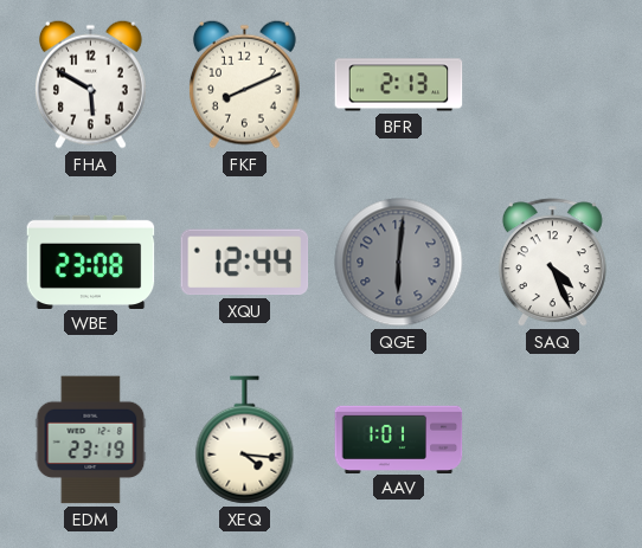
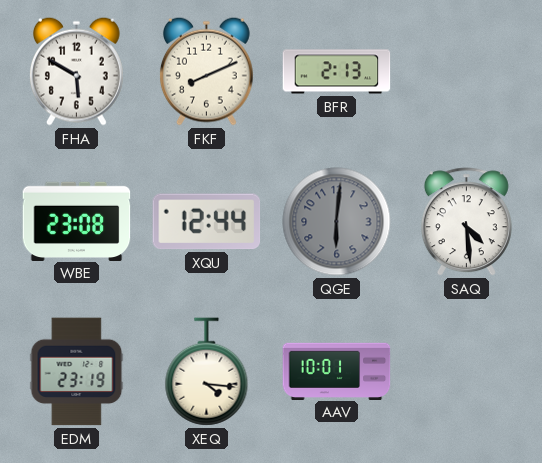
SAQ: 4:26 -> 4:29 (466, 222)
AAV: 1:01 -> 10:01 (337, 371)
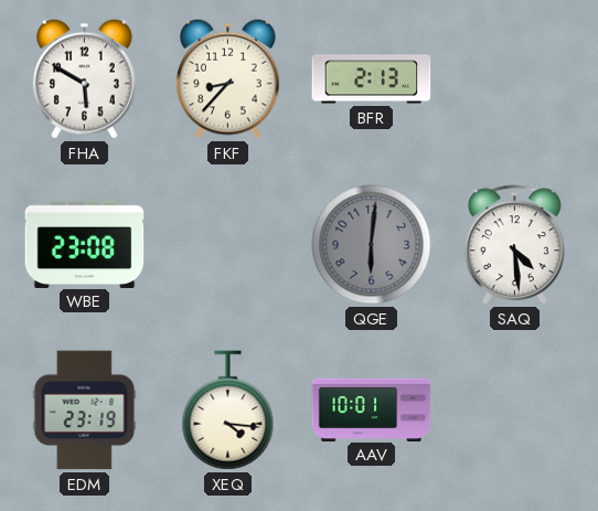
FKF: 8:11 -> 8:37 (227, 78)
XQU: 12:44 -> none (207, 222)
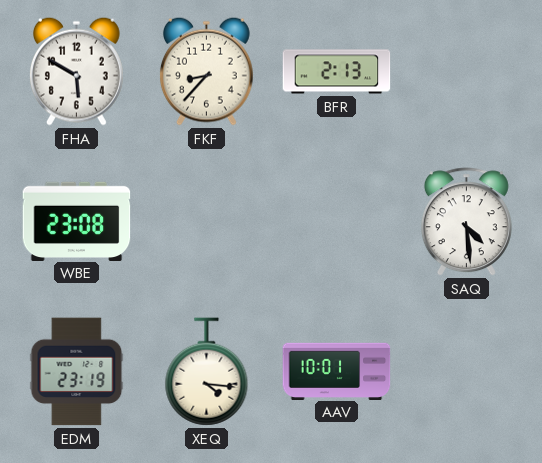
QGE: 6:01 -> none (372, 245)
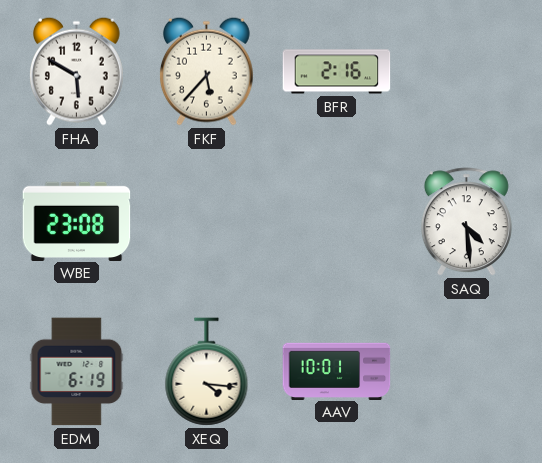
FKF: 8:37 -> 5:37 (206, 71)
BFR: 2:13 -> 2:16 (337, 72)
EDM: 23:19 -> 6:19 (77, 372)
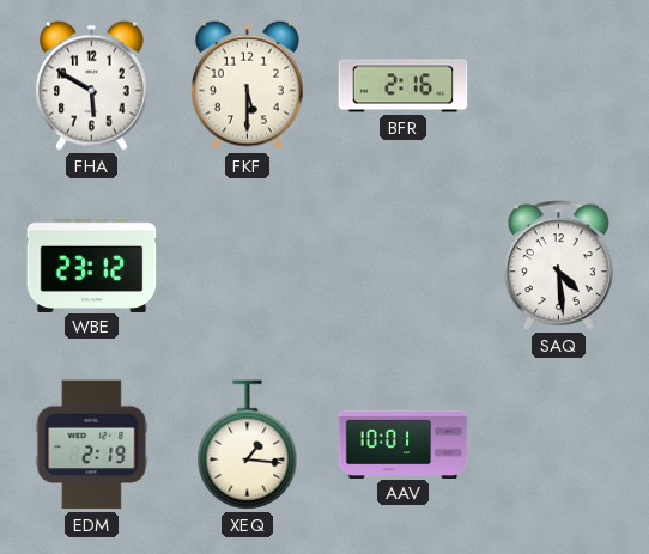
FKF: 5:37 -> 5:30 (247, 85)
WBE: 23:08 -> 23:12 (92, 264)
EDM: 6:19 -> 2:19 (92, 445)
XEQ: 4:16 -> 1:16 (248, 445)
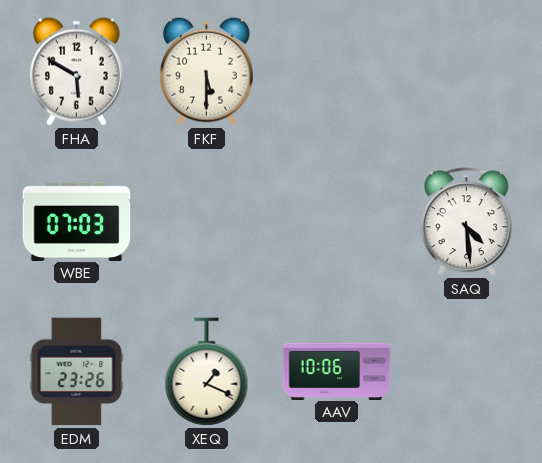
BFR: 2:16 -> none (404, 86)
WBE: 23:12 -> 07:03 (77, 221)
EDM: 2:19 -> 23:26 (77, 372)
XEQ: 1:16 -> 1:19 (207, 372)
AAV: 10:01 -> 10:06 (337, 371)
